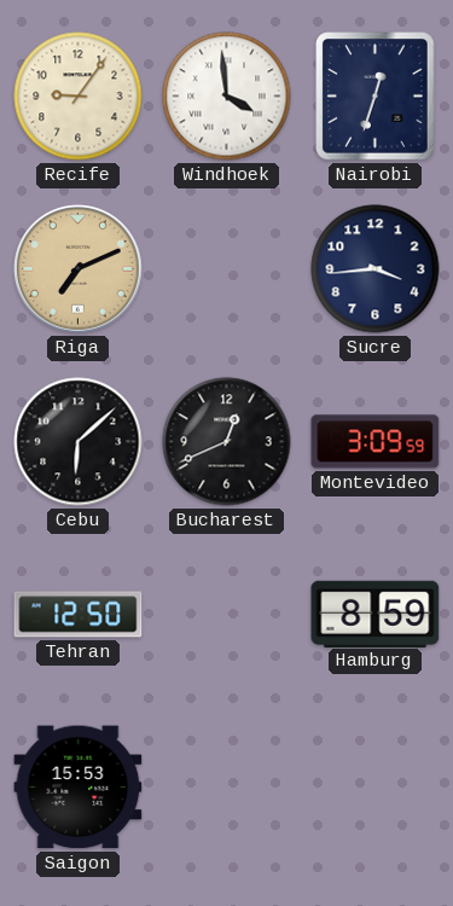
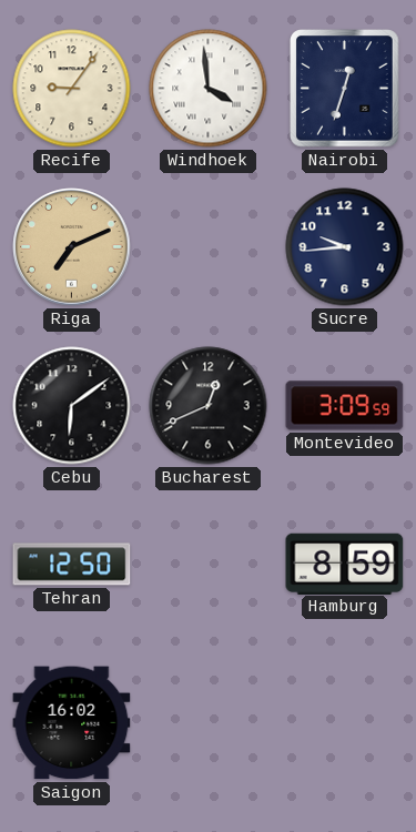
Sucre: 3:44 -> 9:44 (345, 247)
Cebu: 6:08 -> 6:09 (72, 406)
Saigon: 15:53 -> 16:02 (72, 723)
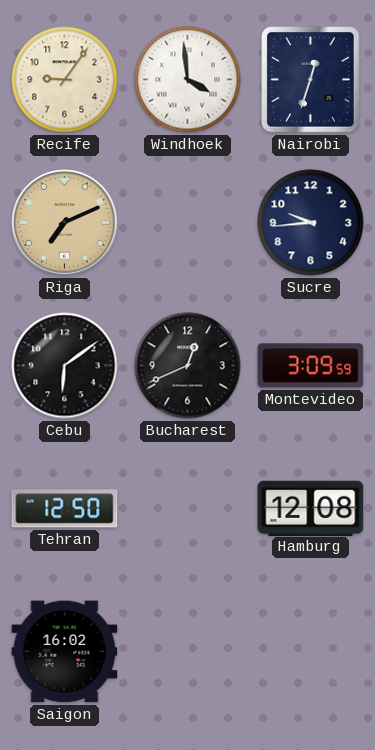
Hamburg: 8:59 -> 12:08 (311, 508)
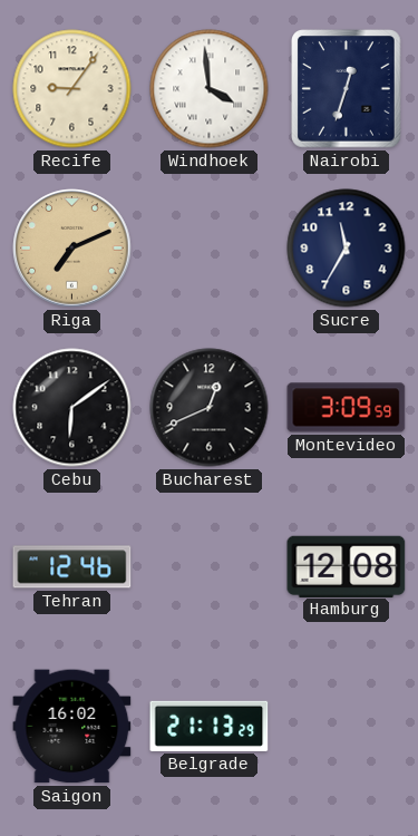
Sucre: 9:44 -> 11:35 (347, 249)
Tehran: 12:50 -> 12:46 (72, 567)
Belgrade: none -> 21:13 (210, 726)
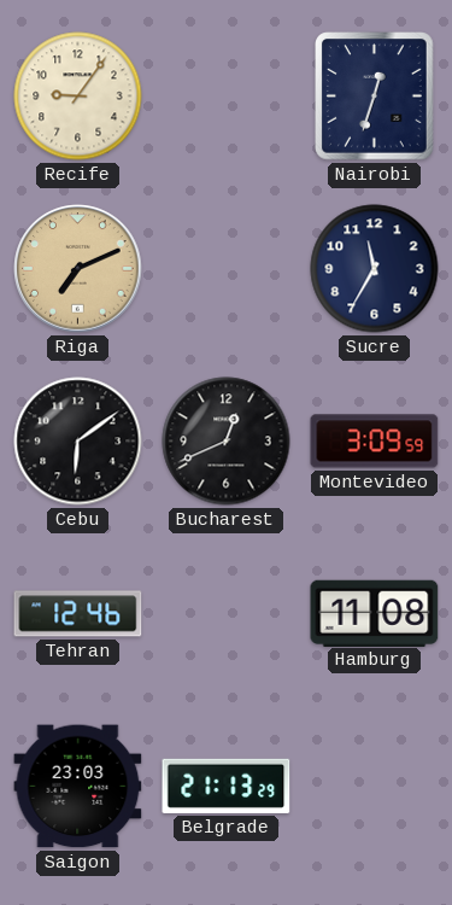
Windhoek: 3:59 -> none (210, 89)
Hamburg: 12:08 -> 11:08 (375, 613)
Saigon: 16:02 -> 23:03 (78, 787)
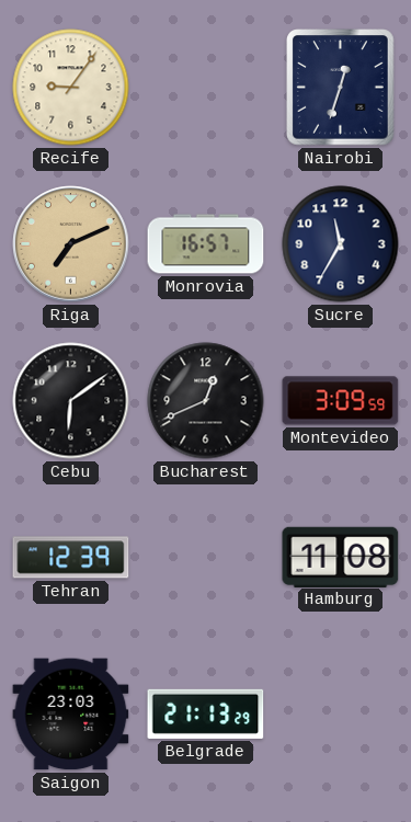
Monrovia: none -> 16:57 (206, 244)
Tehran: 12:46 -> 12:39 (71, 558)
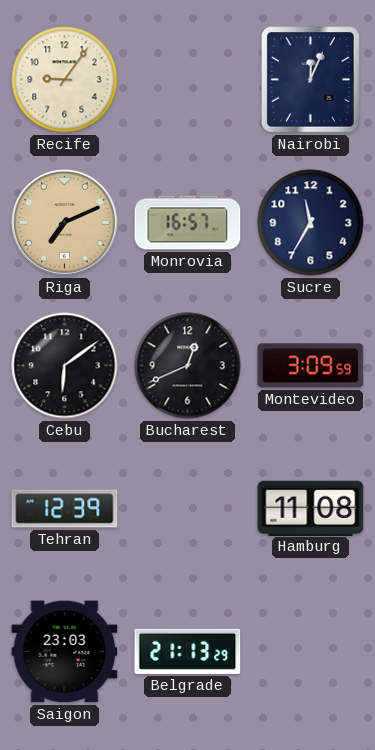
Nairobi: 12:33 -> 12:04 (311, 80)
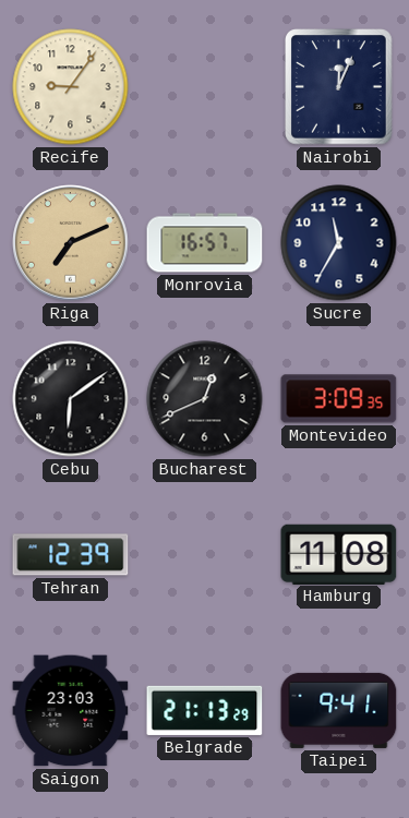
Montevideo: 3:09:59 -> 3:09:35 (339, 399)
Taipei: none -> 9:41 (339, 710)
